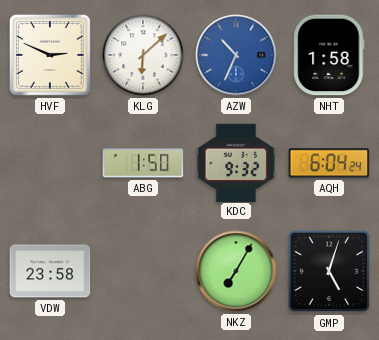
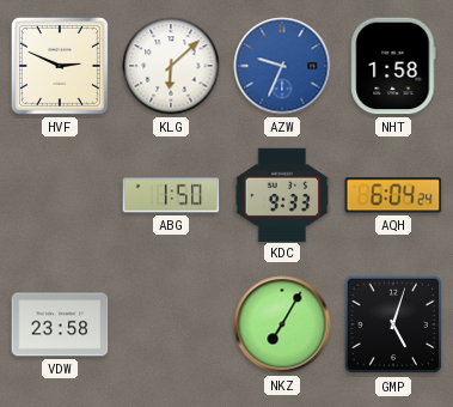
AZW: 10:34 -> 9:34 (282, 66)
KDC: 9:32 -> 9:33 (282, 194)
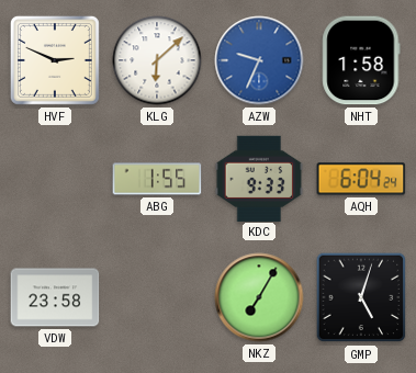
ABG: 1:50 -> 1:55 (157, 179)
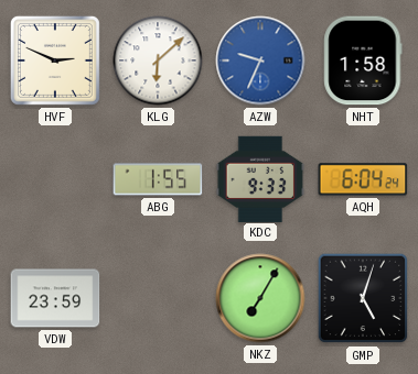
VDW: 23:58 -> 23:59 (55, 298)
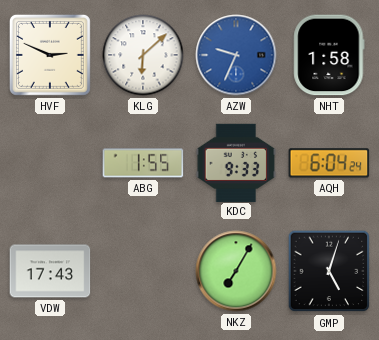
VDW: 23:59 -> 17:43 (50, 271)
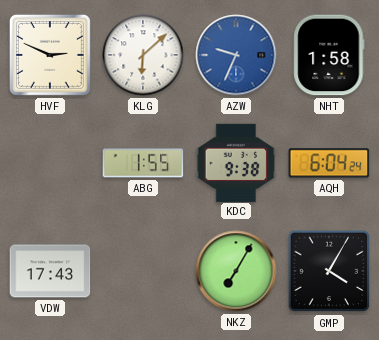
KDC: 9:33 -> 9:38 (236, 162)
GMP: 5:03 -> 4:05 (329, 271)
